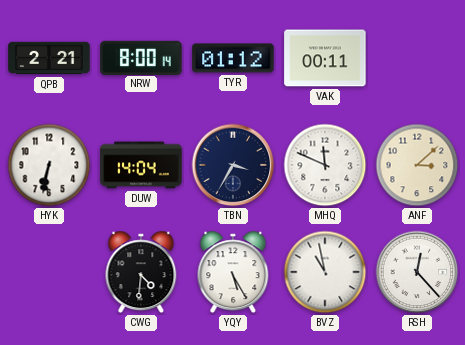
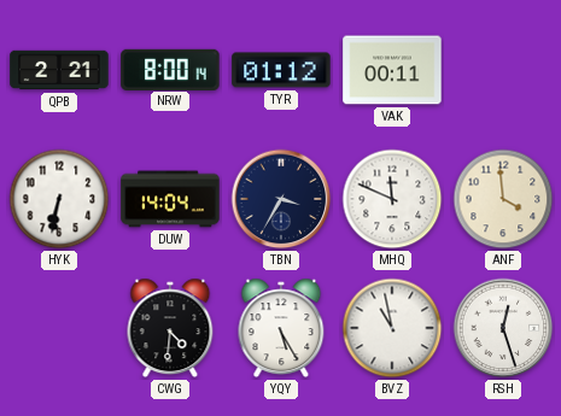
ANF: 3:08 -> 3:59 (503, 199)
RSH: 12:23 -> 12:27 (503, 328)
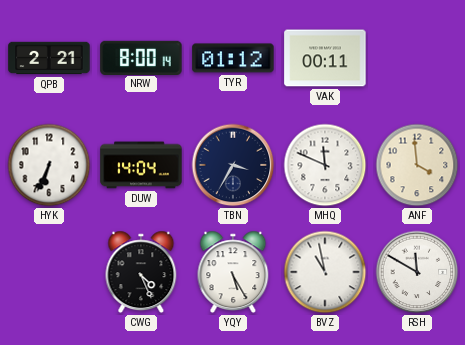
HYK: 6:32 -> 6:34 (49, 165)
CWG: 4:31 -> 4:26 (141, 272)
RSH: 12:27 -> 11:50 (417, 272)
